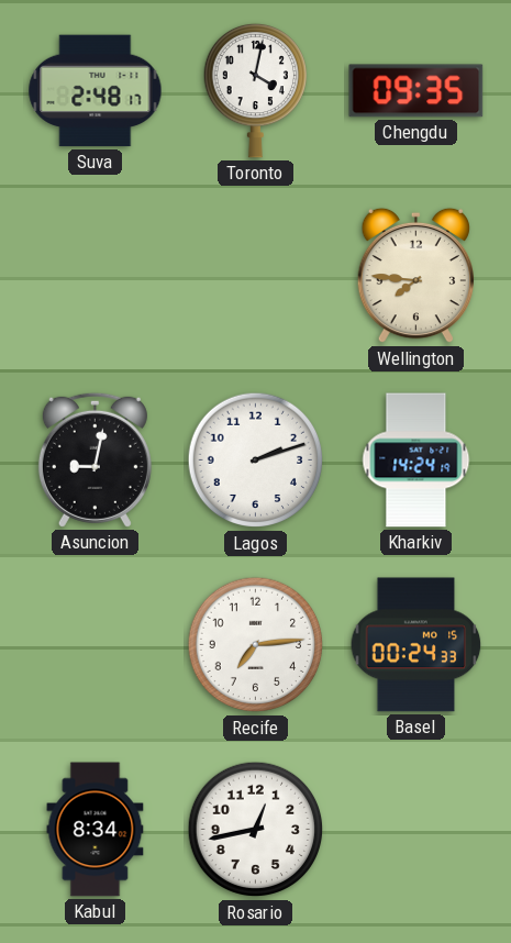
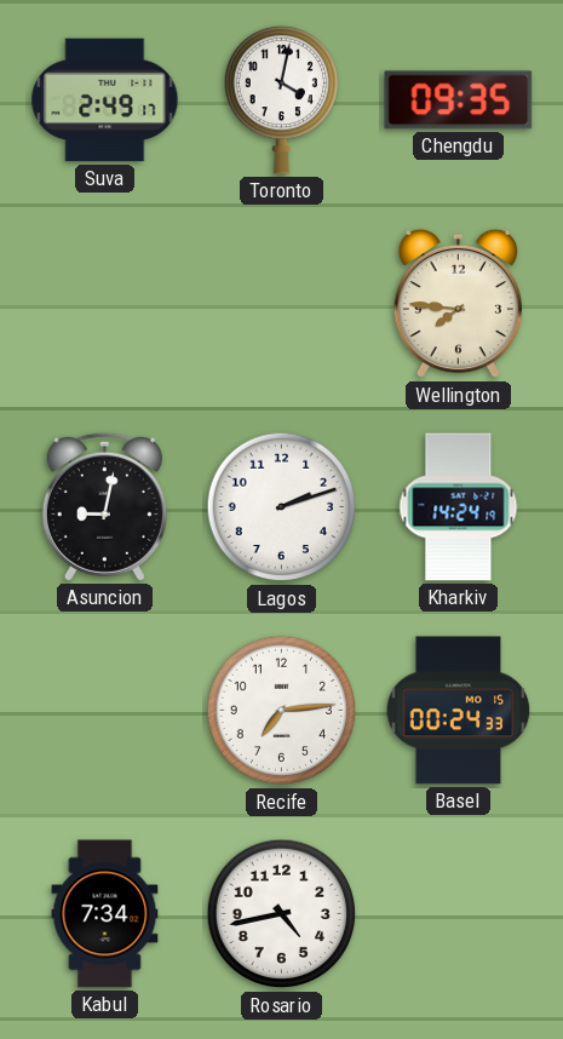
Suva: 2:48 -> 2:49 (105, 101)
Kabul: 8:34 -> 7:34 (105, 914)
Rosario: 12:43 -> 4:43 (282, 914)
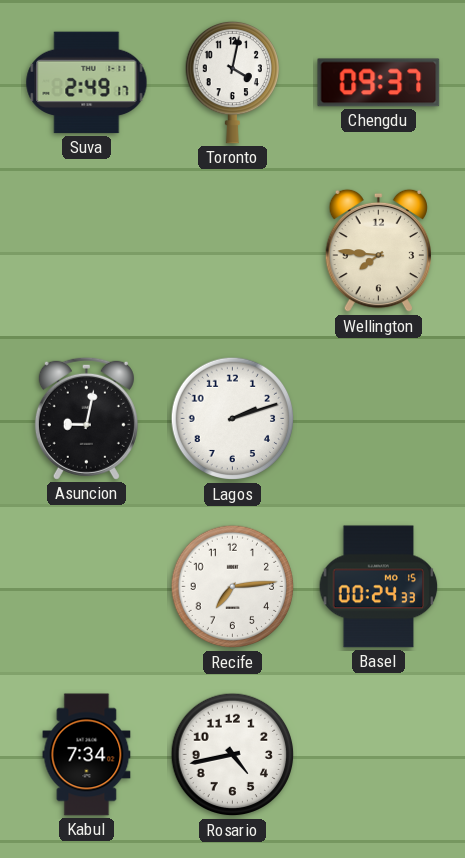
Chengdu: 09:35 -> 09:37 (379, 83)
Kharkiv: 14:24 -> none (459, 507)
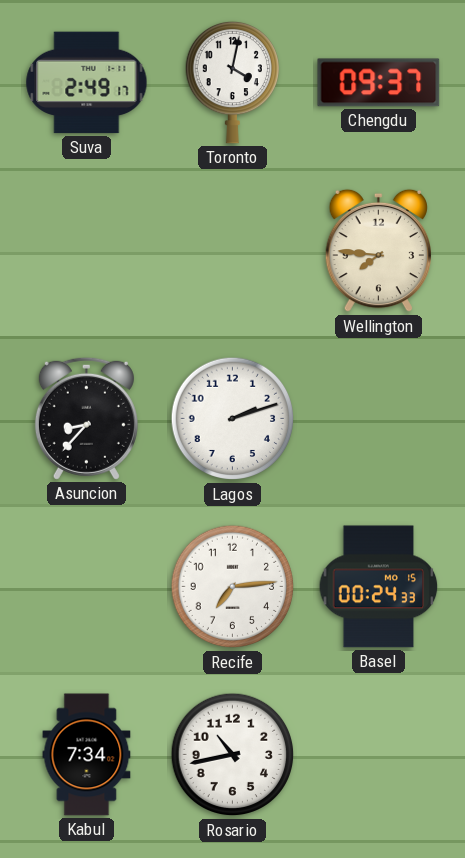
Asuncion: 9:02 -> 8:37 (86, 418)
Rosario: 4:43 -> 10:43 (233, 755)
